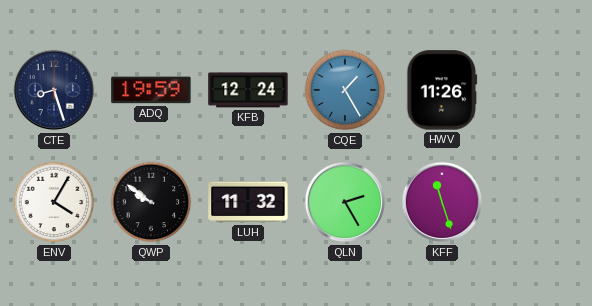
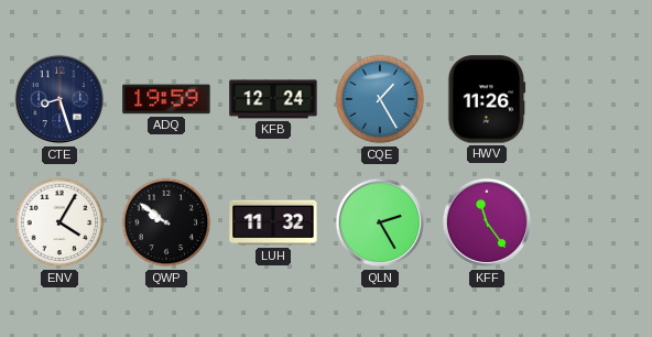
KFF: 11:27 -> 11:24 (487, 222)
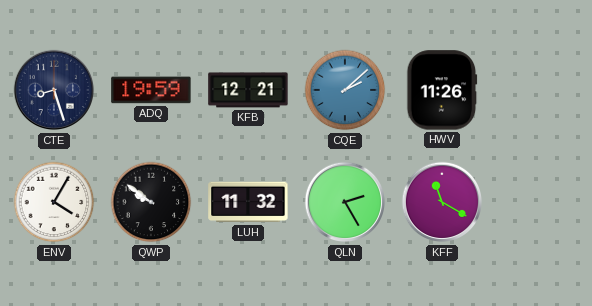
KFB: 12:24 -> 12:21 (248, 90)
CQE: 1:25 -> 2:08 (345, 90)
KFF: 11:24 -> 11:20 (442, 202)
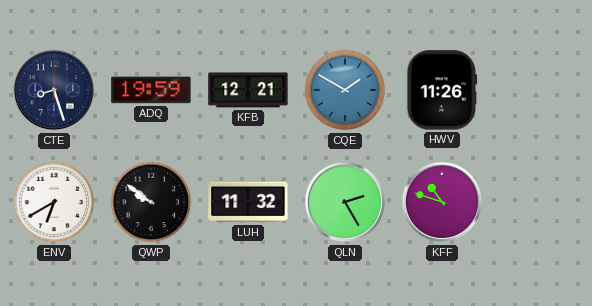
CQE: 2:08 -> 1:50 (345, 90)
ENV: 4:05 -> 6:40 (54, 202)
KFF: 11:20 -> 10:48 (442, 202)
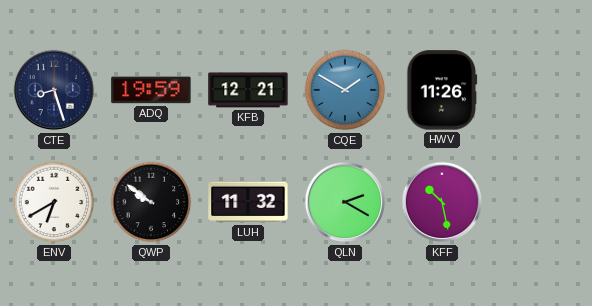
QLN: 2:25 -> 2:20 (345, 202)
KFF: 10:48 -> 10:28 (442, 202)
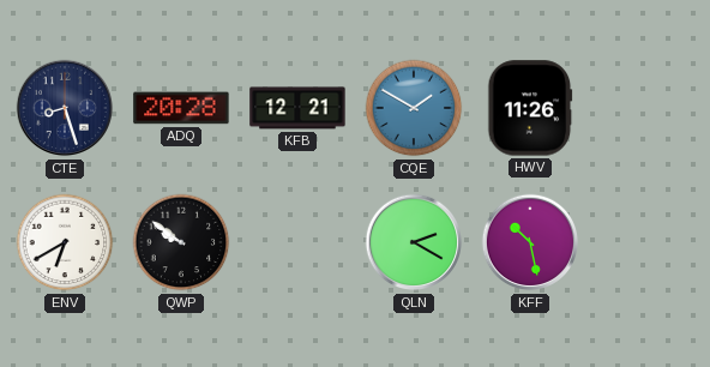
ADQ: 19:59 -> 20:28 (181, 108)
LUH: 11:32 -> none (248, 202)
